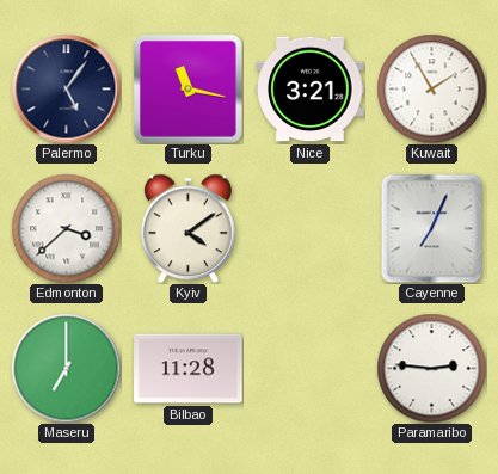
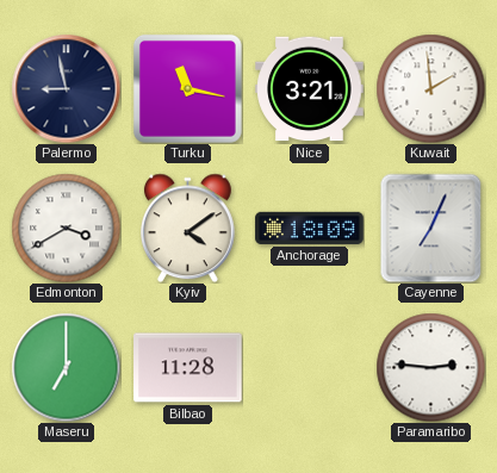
Palermo: 5:06 -> 8:58 (66, 88)
Kuwait: 1:55 -> 1:59 (430, 88)
Edmonton: 3:38 -> 3:40 (66, 228)
Anchorage: none -> 18:09 (310, 228)
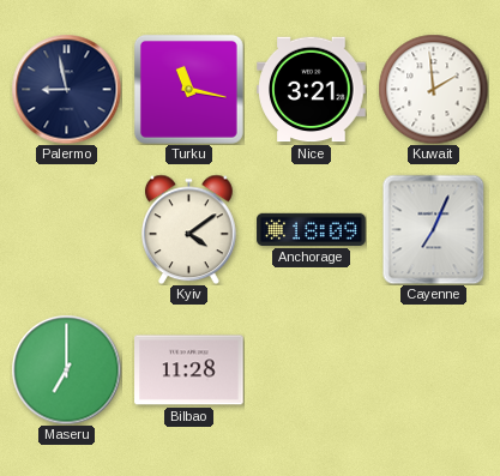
Edmonton: 3:40 -> none (66, 228)
Paramaribo: 2:46 -> none (430, 367)
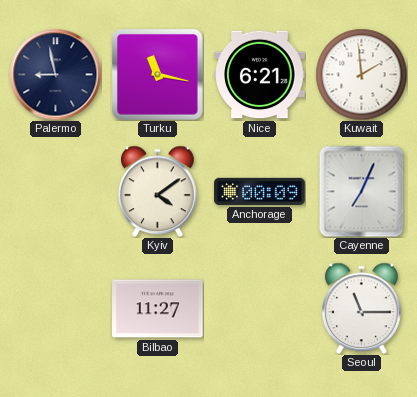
Nice: 3:21 -> 6:21 (260, 75)
Anchorage: 18:09 -> 00:09 (260, 191)
Maseru: 7:00 -> none (66, 369)
Bilbao: 11:28 -> 11:27 (158, 309)
Seoul: none -> 11:15 (361, 308)
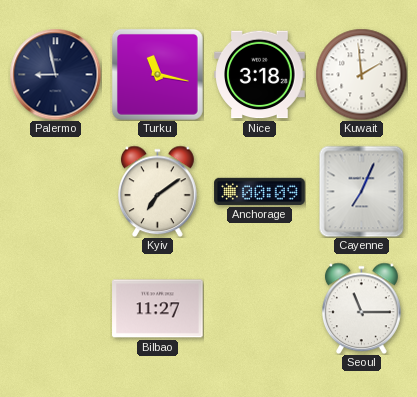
Nice: 6:21 -> 3:18 (260, 75)
Kyiv: 4:09 -> 7:09 (157, 191)
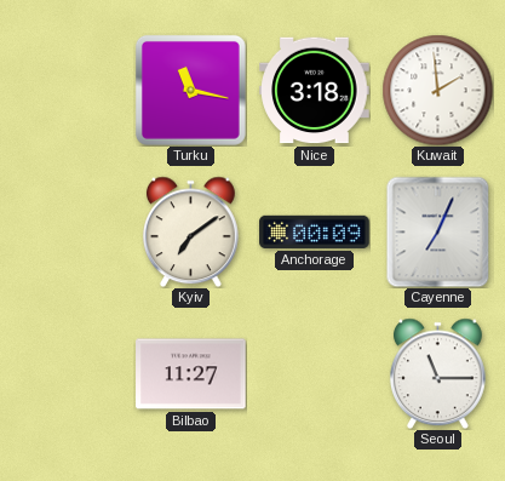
Palermo: 8:58 -> none (55, 74)
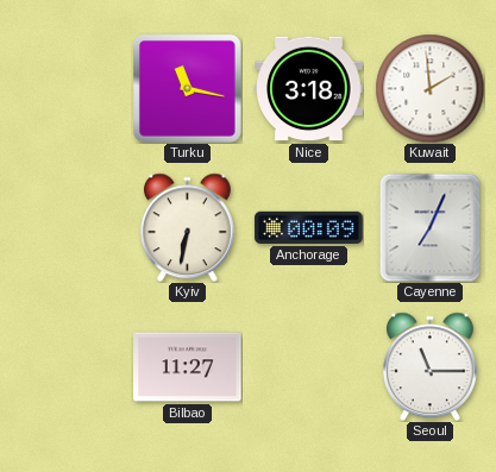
Kyiv: 7:09 -> 6:32 (187, 227)
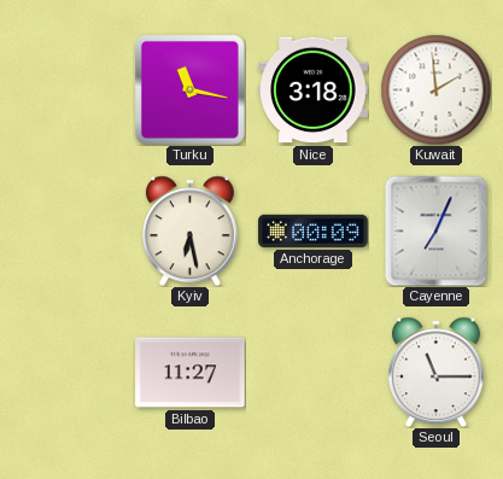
Kyiv: 6:32 -> 6:28 (189, 230)
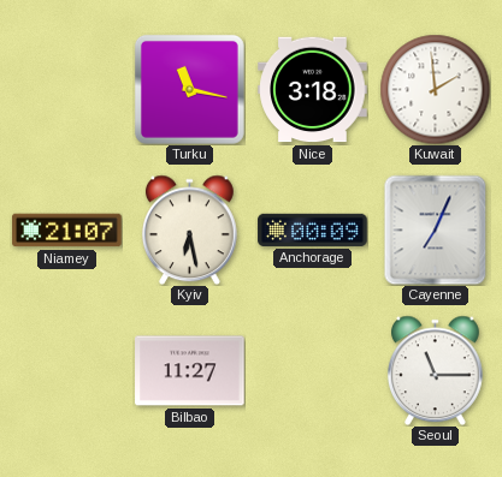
Niamey: none -> 21:07 (67, 231)
